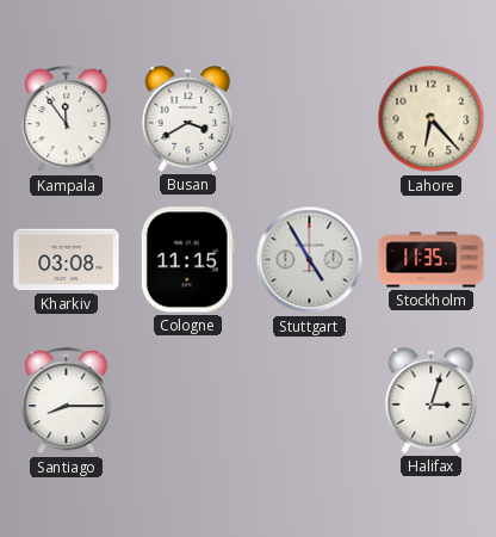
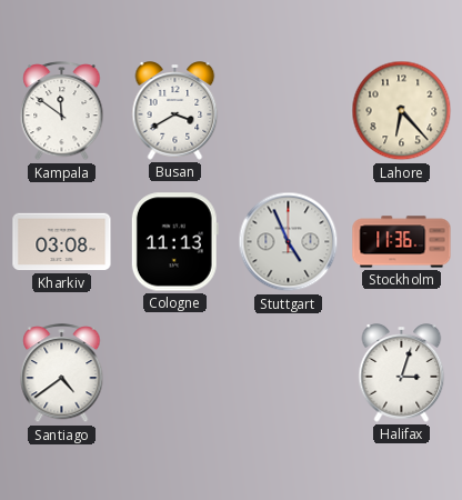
Kampala: 11:54 -> 11:51 (62, 111)
Cologne: 11:15 -> 11:13 (174, 242)
Stuttgart: 4:55 -> 4:56 (289, 242)
Stockholm: 11:35 -> 11:36 (402, 242)
Santiago: 8:15 -> 4:39 (62, 373)
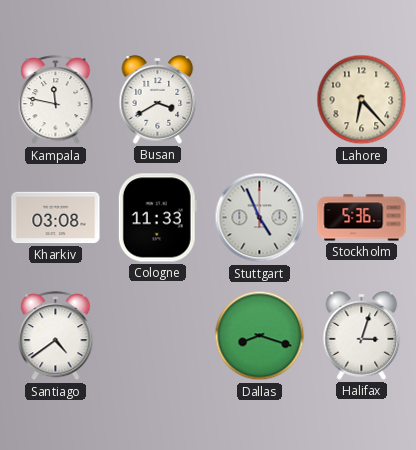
Kampala: 11:51 -> 11:47 (56, 100)
Cologne: 11:13 -> 11:33 (157, 218)
Stockholm: 11:36 -> 5:36 (362, 218)
Dallas: none -> 8:18 (260, 336)
